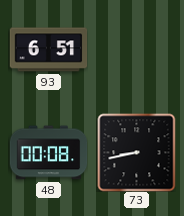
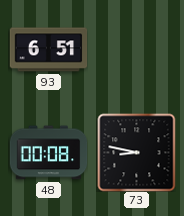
73: 8:43 -> 8:47 (136, 152)
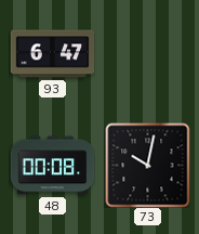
93: 6:51 -> 6:47 (52, 54)
73: 8:47 -> 10:02 (147, 165)
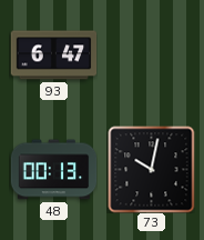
48: 00:08 -> 00:13 (53, 170)
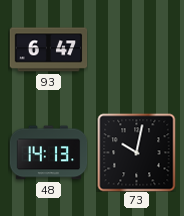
48: 00:13 -> 14:13 (48, 153)
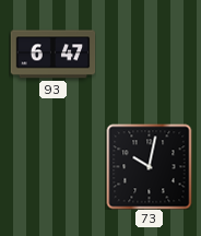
48: 14:13 -> none (48, 153)
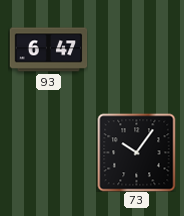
73: 10:02 -> 10:06 (136, 152)
